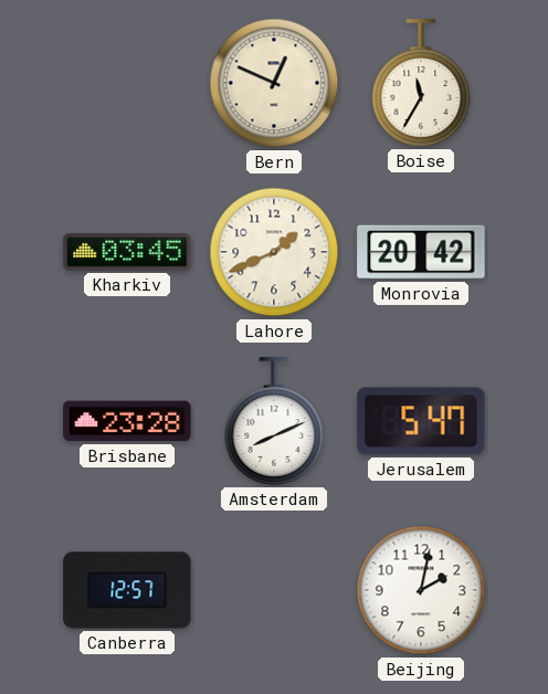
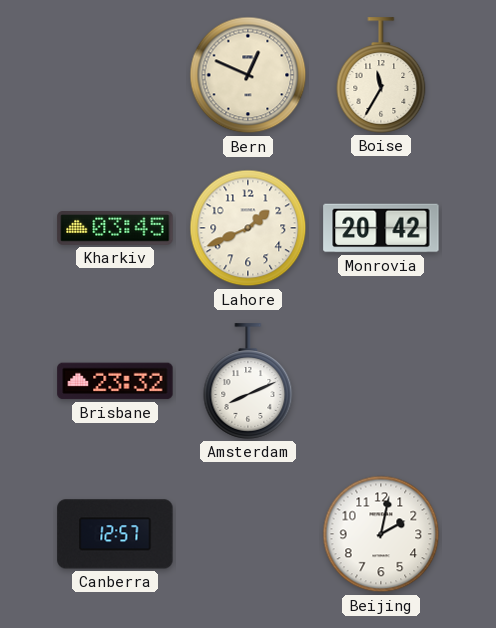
Brisbane: 23:28 -> 23:32 (115, 381)
Jerusalem: 5:47 -> none (421, 421)
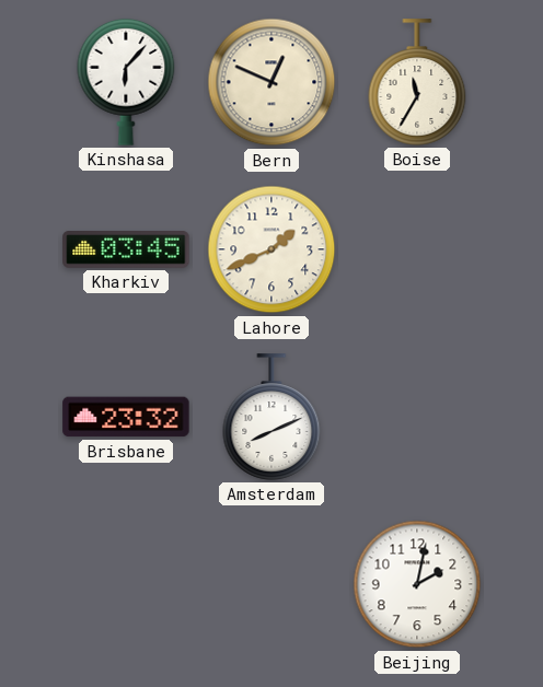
Kinshasa: none -> 6:07 (126, 82)
Monrovia: 20:42 -> none (381, 228)
Canberra: 12:57 -> none (115, 534)
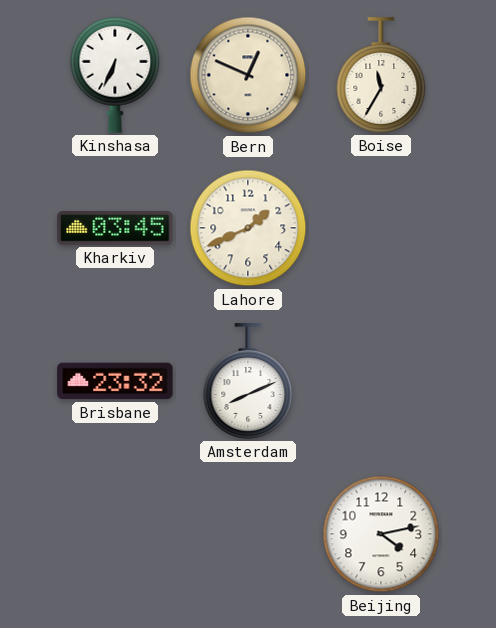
Kinshasa: 6:07 -> 6:34 (115, 75)
Beijing: 2:02 -> 4:13 (381, 534)
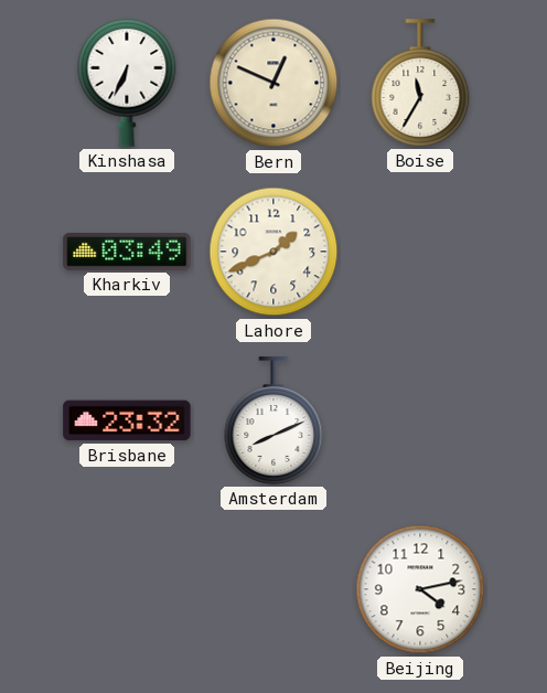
Kharkiv: 03:45 -> 03:49 (127, 253)
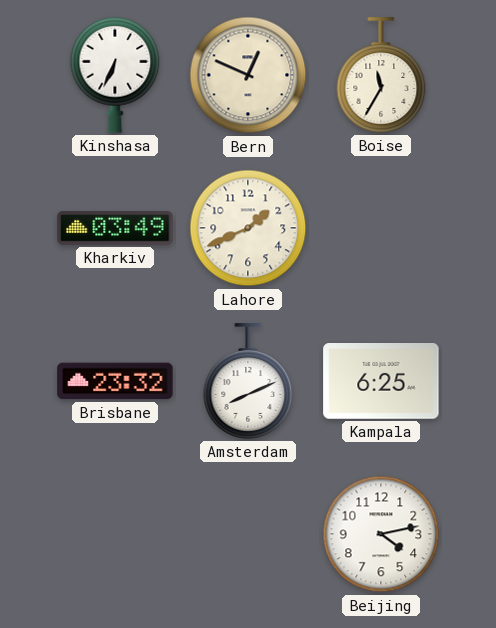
Kampala: none -> 6:25 (381, 382)
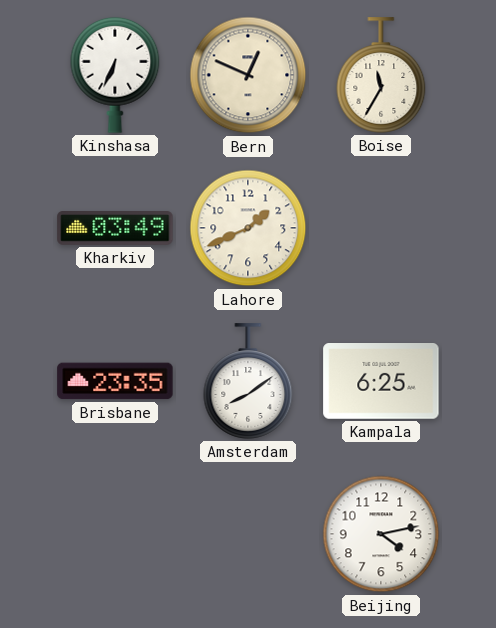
Brisbane: 23:32 -> 23:35 (115, 381)
Amsterdam: 8:11 -> 8:09 (248, 381)
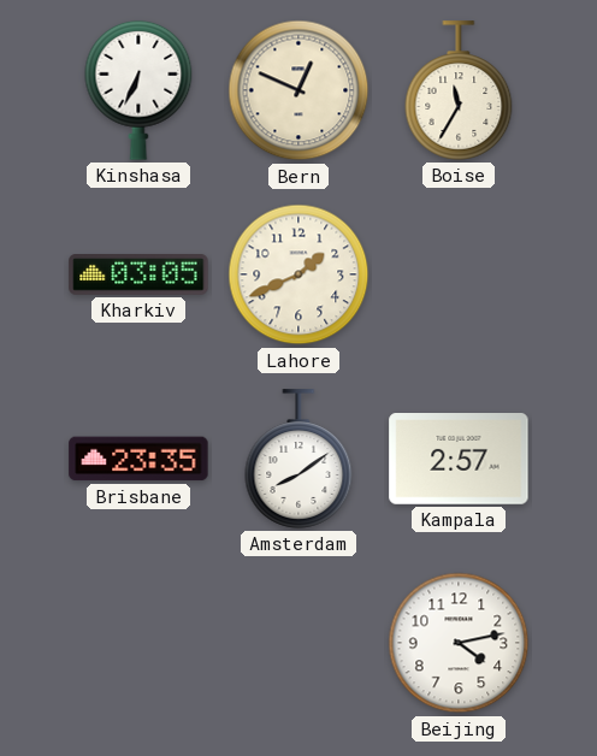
Kharkiv: 03:49 -> 03:05 (138, 276)
Kampala: 6:25 -> 2:57 (459, 460)
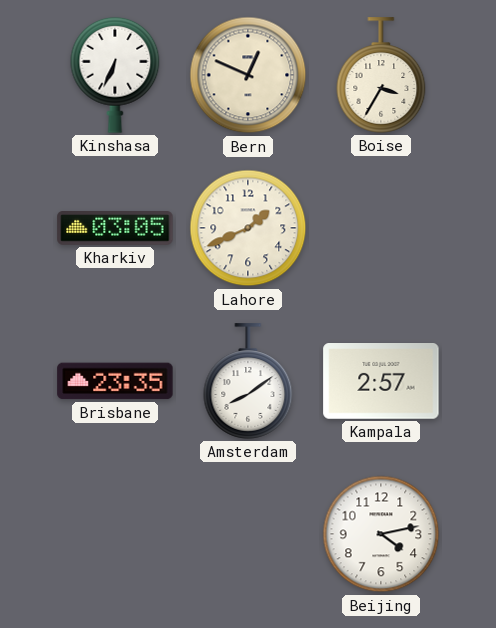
Boise: 11:35 -> 3:35 (381, 75)
